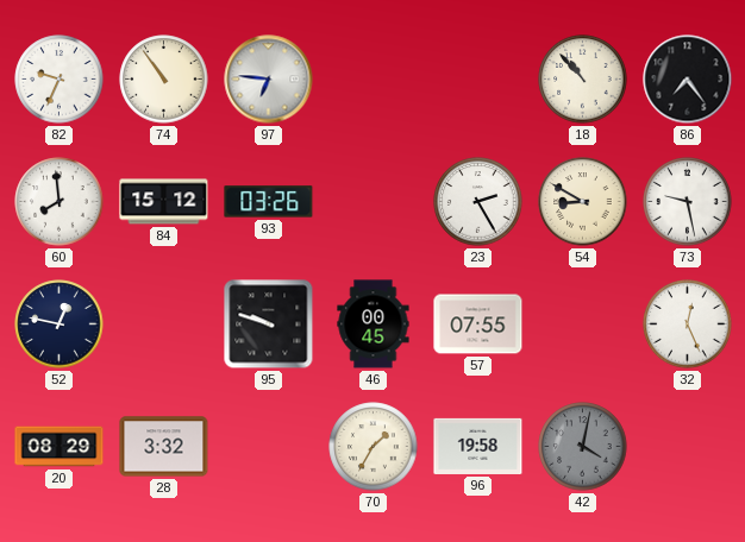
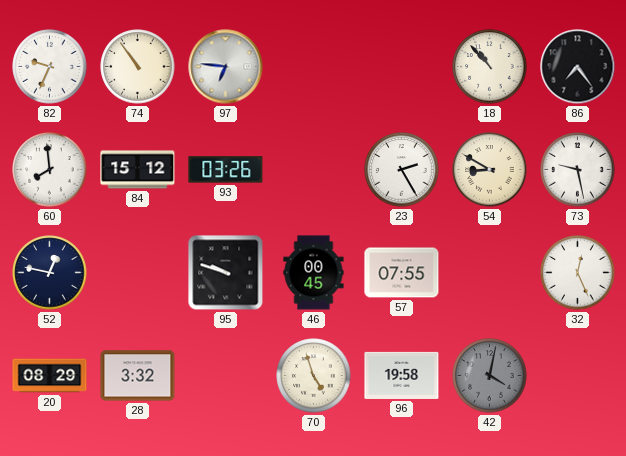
70: 1:35 -> 4:57 (314, 376)
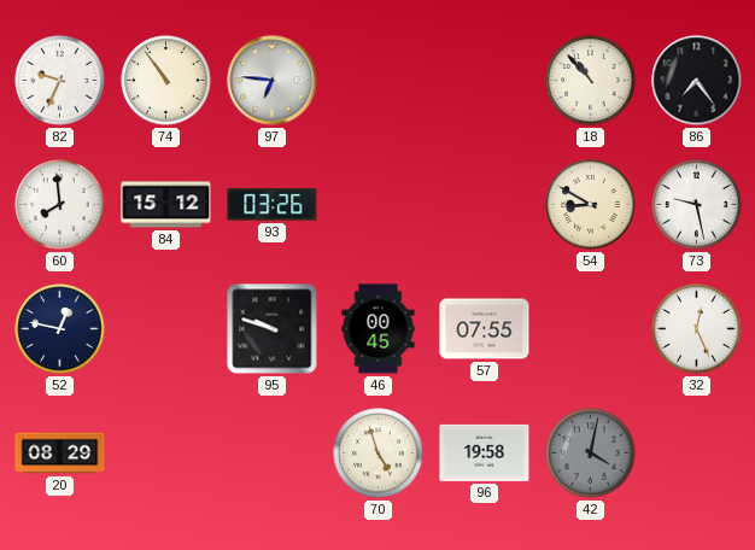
23: 2:25 -> none (402, 170)
28: 3:32 -> none (138, 376)
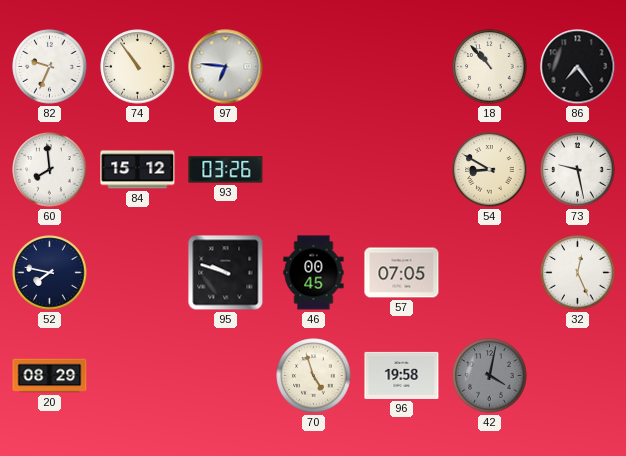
52: 12:47 -> 7:47 (50, 273)
57: 07:55 -> 07:05 (402, 273)
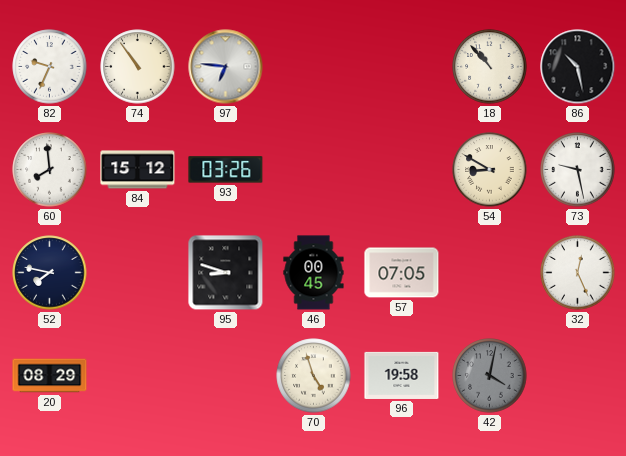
86: 7:24 -> 10:28 (578, 67)
95: 9:48 -> 8:48 (226, 273)
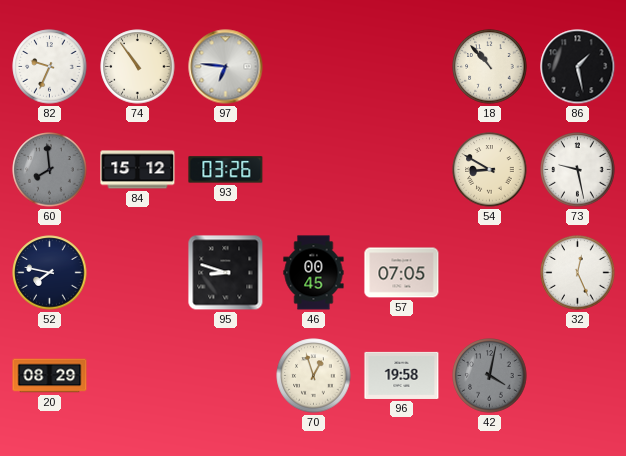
86: 10:28 -> 1:28 (578, 67)
60 dial: white -> grey (50, 170)
70: 4:57 -> 12:57 (314, 376)
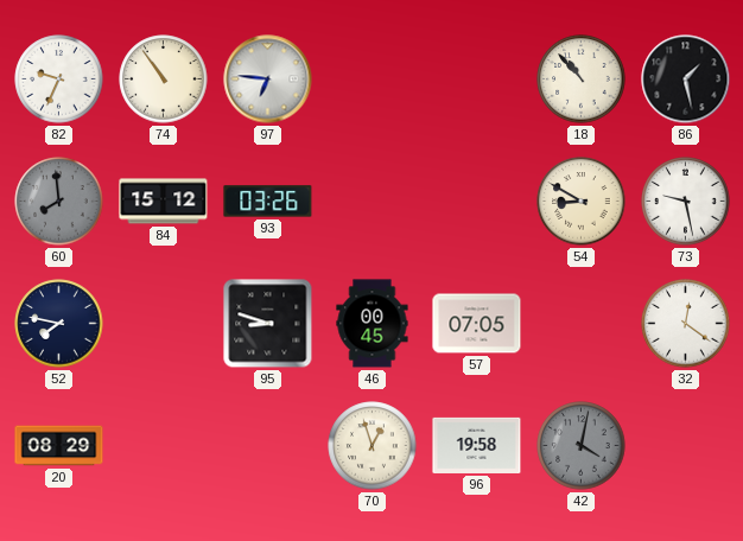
32: 12:26 -> 12:21 (686, 324)
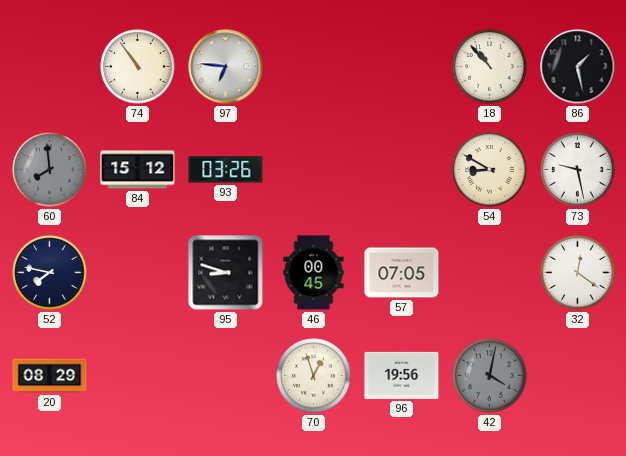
82: 9:34 -> none (59, 79)
96: 19:58 -> 19:56 (402, 375)
